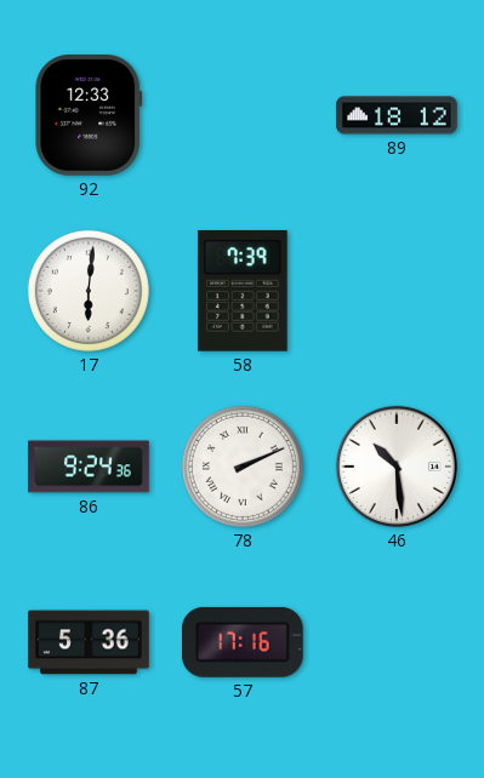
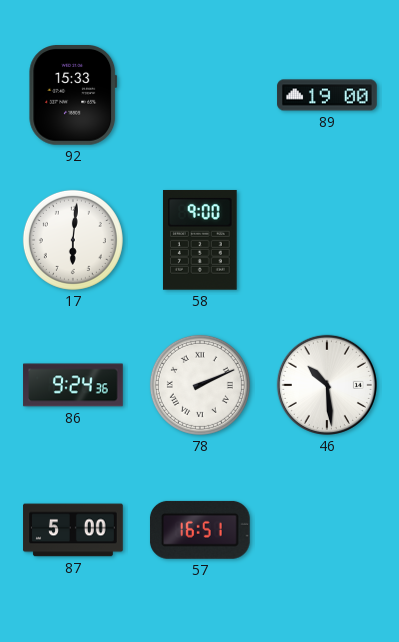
92: 12:33 -> 15:33 (73, 96)
89: 18:12 -> 19:00 (327, 95)
58: 7:39 -> 9:00 (200, 240)
87: 5:36 -> 5:00 (73, 530)
57: 17:16 -> 16:51 (200, 530)
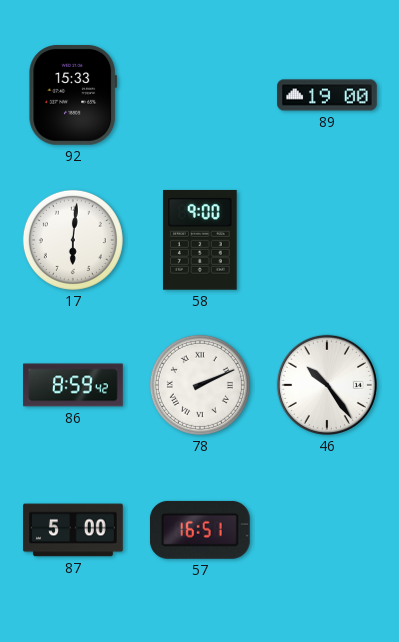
86: 9:24 -> 8:59 (73, 385)
46: 10:29 -> 10:24 (327, 385)
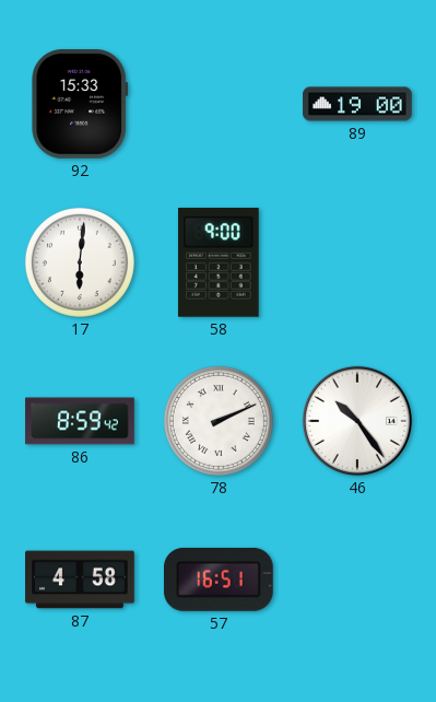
87: 5:00 -> 4:58 (80, 580)
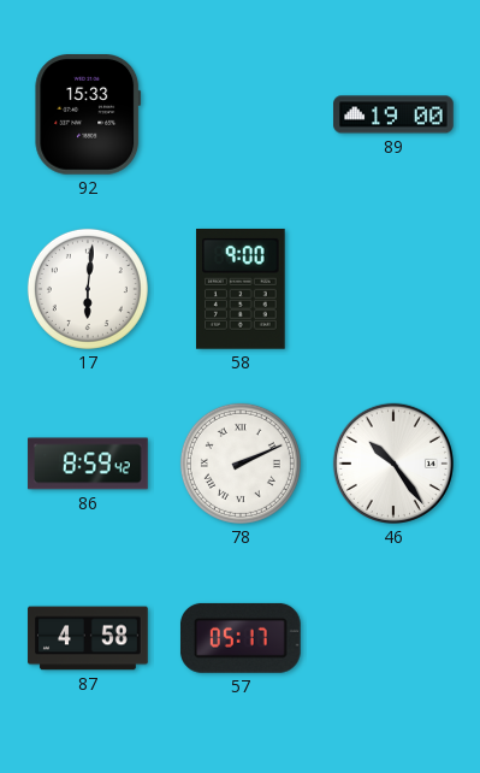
57: 16:51 -> 05:17 (241, 638)
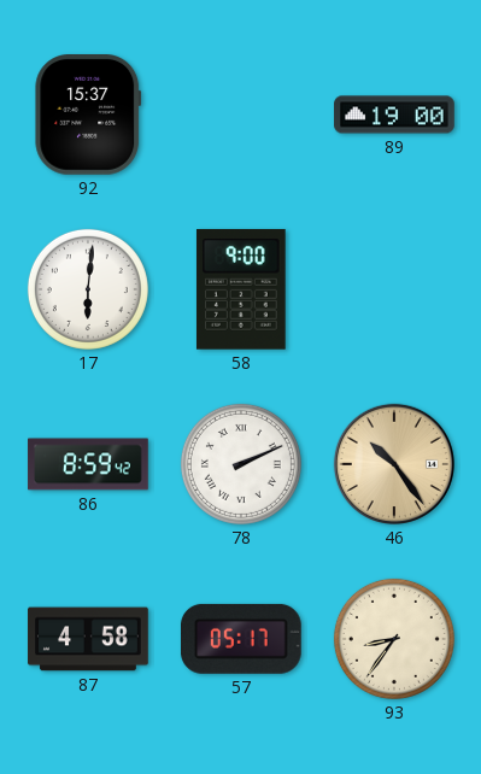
92: 15:33 -> 15:37 (88, 116)
46 dial: white -> champagne (394, 464)
93: none -> 8:36 (394, 639)
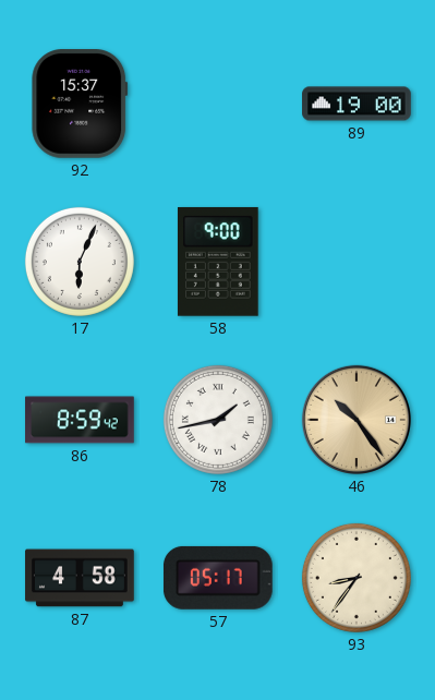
17: 6:01 -> 6:04 (80, 262)
78: 2:11 -> 1:43 (218, 420)
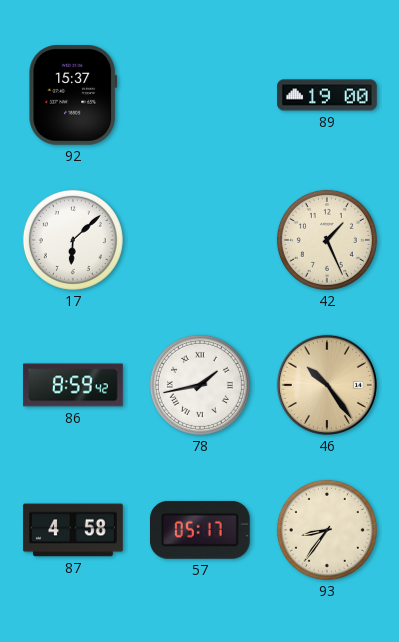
17: 6:04 -> 6:08 (73, 240)
58: 9:00 -> none (218, 262)
42: none -> 1:26 (327, 240)
